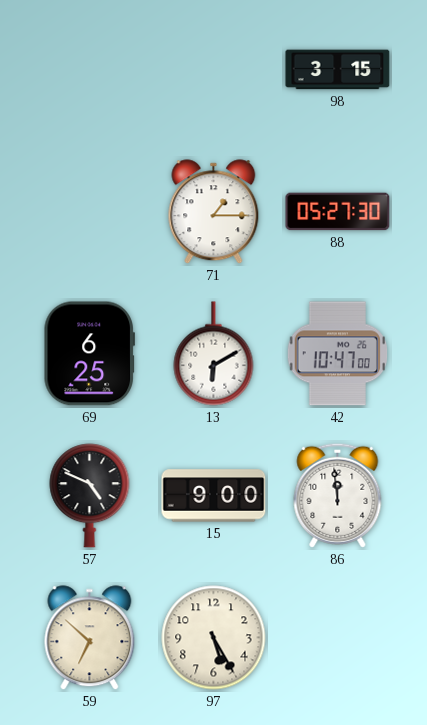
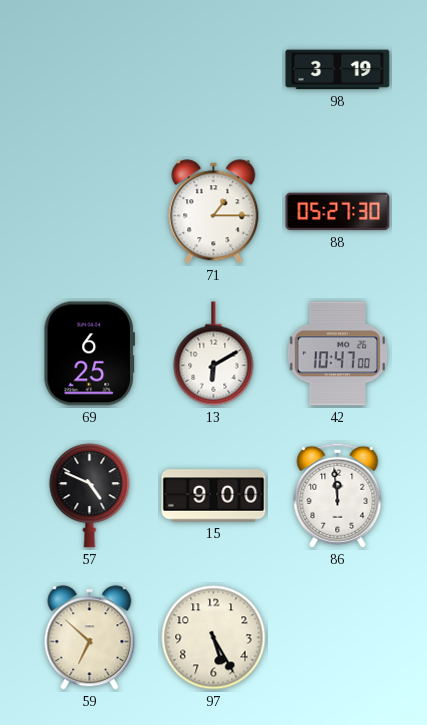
98: 3:15 -> 3:19 (338, 70)
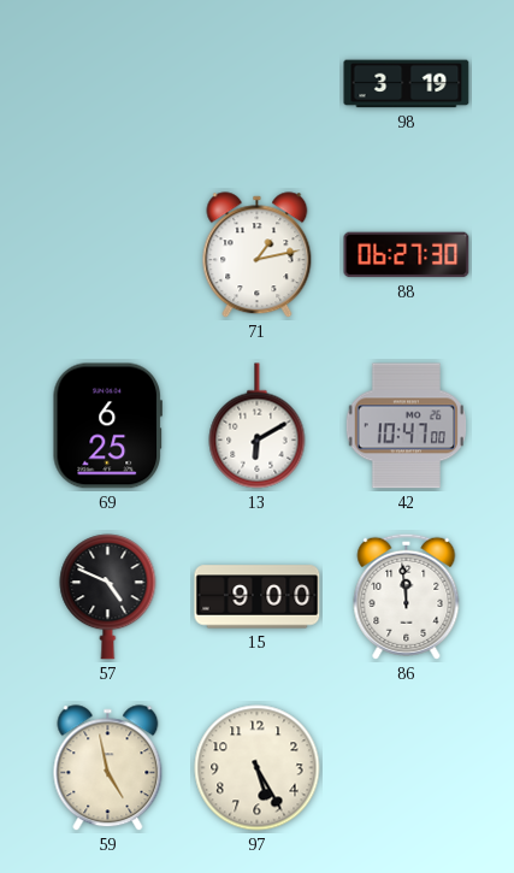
71: 1:15 -> 1:13 (258, 255)
88: 05:27 -> 06:27 (407, 255)
59: 6:52 -> 4:58 (108, 768)
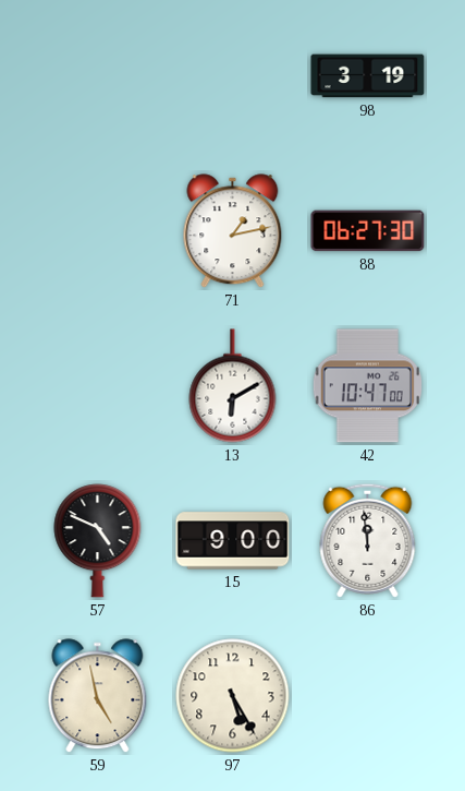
69: 6:25 -> none (107, 426)
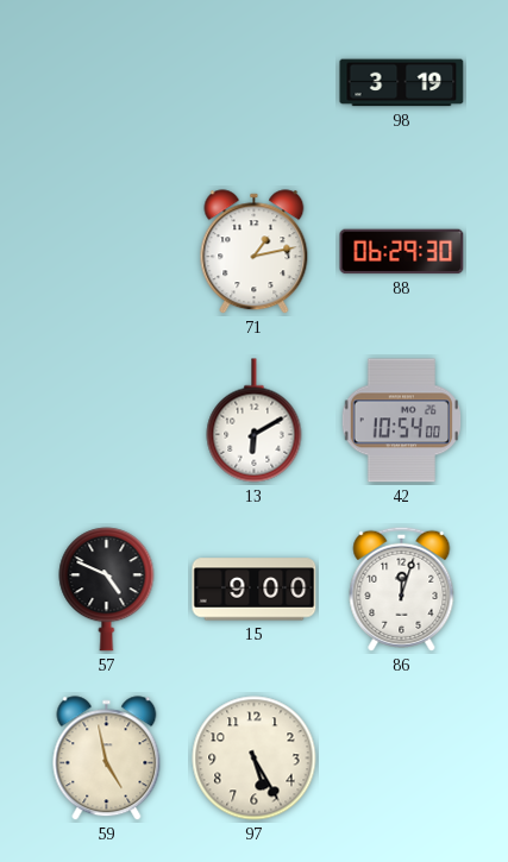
88: 06:27 -> 06:29 (402, 252)
42: 10:47 -> 10:54 (401, 421)
86: 11:59 -> 12:03 (402, 589)
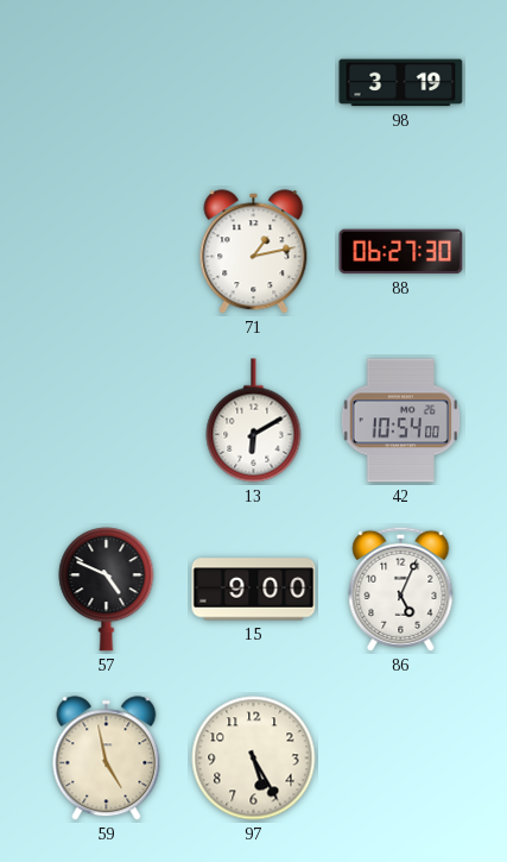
88: 06:29 -> 06:27 (401, 252)
86: 12:03 -> 5:04 (401, 589)
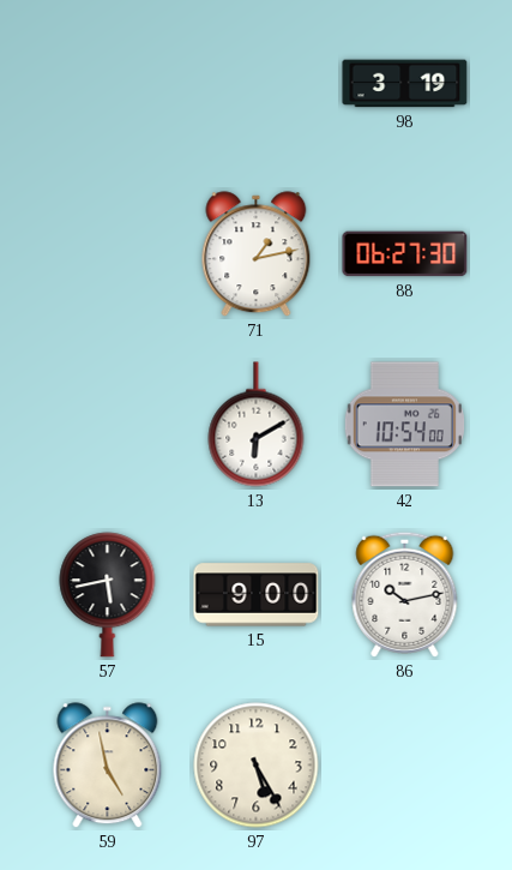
57: 4:49 -> 5:43 (108, 595)
86: 5:04 -> 10:13 (405, 594)
